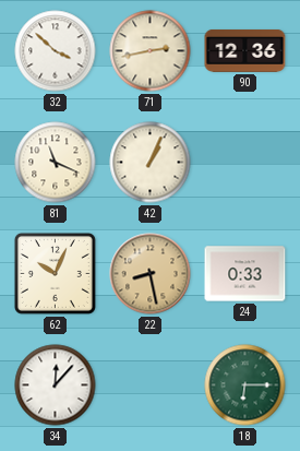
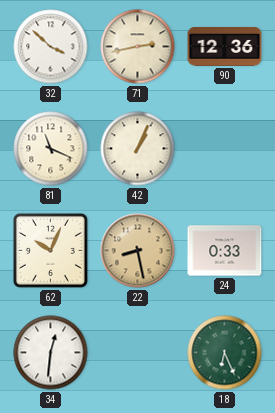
34: 12:07 -> 12:31 (51, 353)
18: 6:15 -> 6:26 (225, 353)
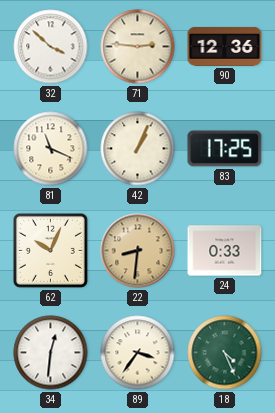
71: 2:43 -> 2:46 (138, 47)
83: none -> 17:25 (225, 149)
22: 8:28 -> 8:31 (138, 251)
89: none -> 3:36 (138, 353)
18: 6:26 -> 4:26 (225, 353)
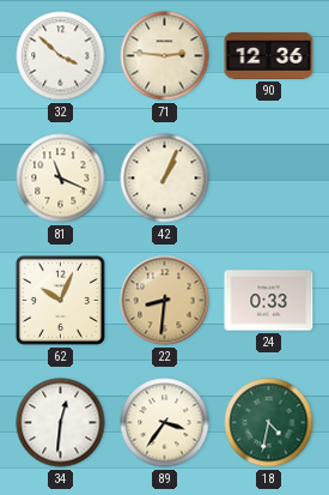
83: 17:25 -> none (225, 149)
18: 4:26 -> 4:32 (269, 423)
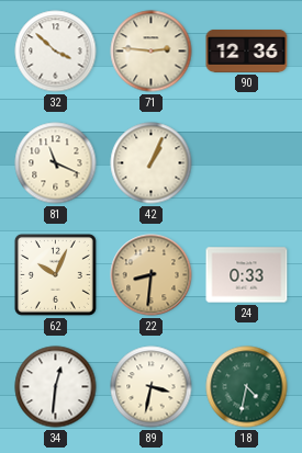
89: 3:36 -> 3:32 (152, 387)
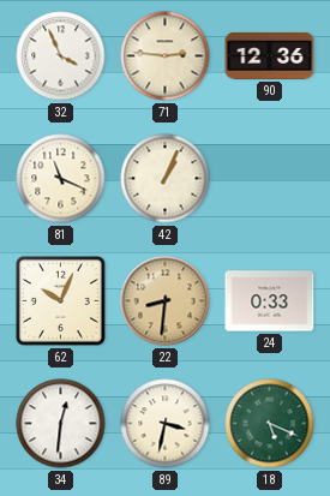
32: 3:52 -> 3:56 (61, 56)
18: 4:32 -> 5:19 (270, 424)
